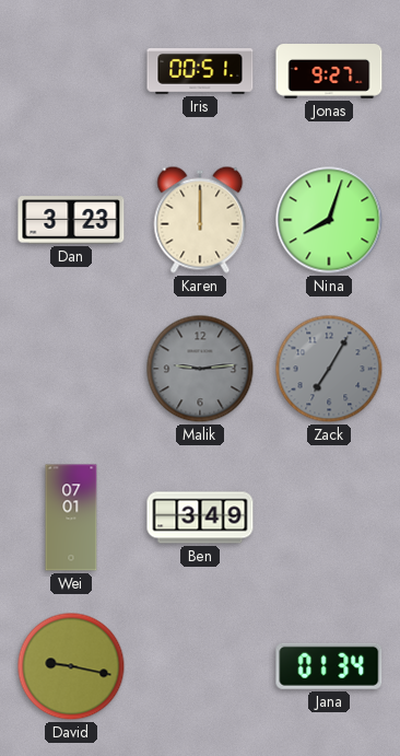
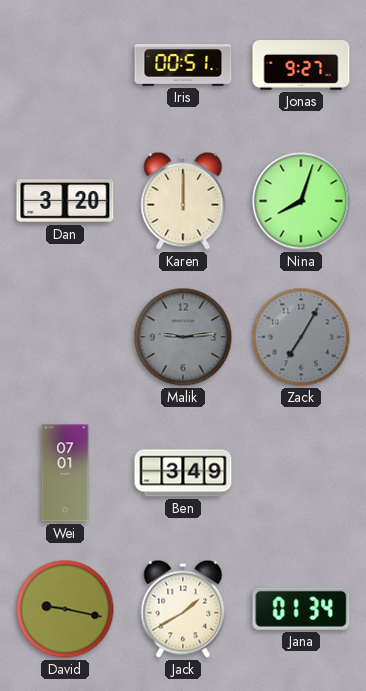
Dan: 3:23 -> 3:20 (65, 201)
Jack: none -> 1:40 (183, 609)
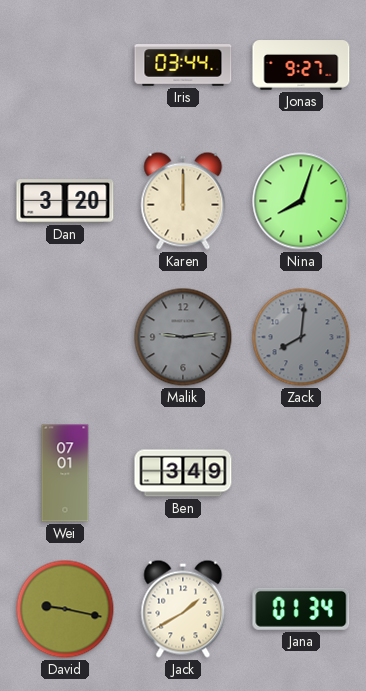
Iris: 00:51 -> 03:44 (183, 65)
Zack: 7:05 -> 8:01 (301, 337)
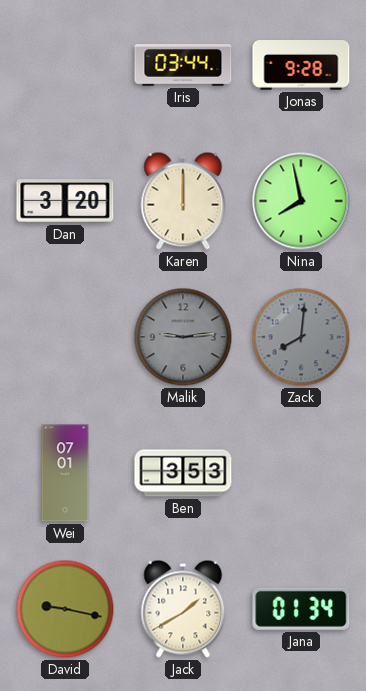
Jonas: 9:27 -> 9:28 (301, 65)
Nina: 8:03 -> 7:58 (301, 201)
Ben: 3:49 -> 3:53 (183, 473)
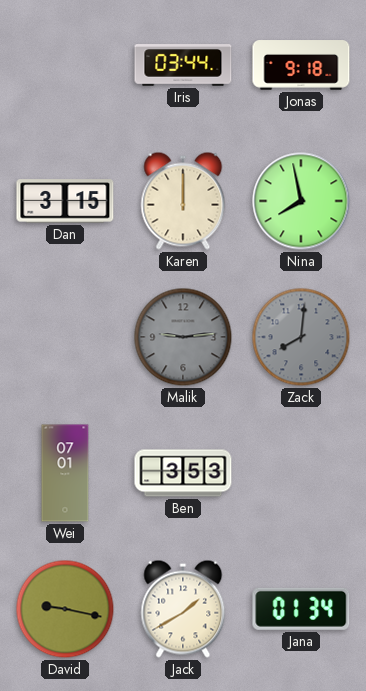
Jonas: 9:28 -> 9:18 (301, 65)
Dan: 3:20 -> 3:15 (65, 201)
